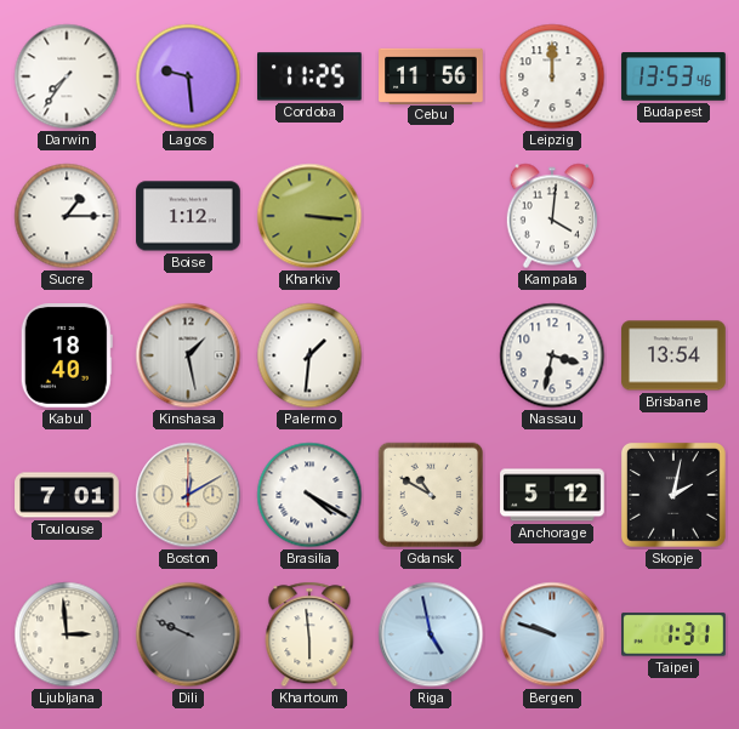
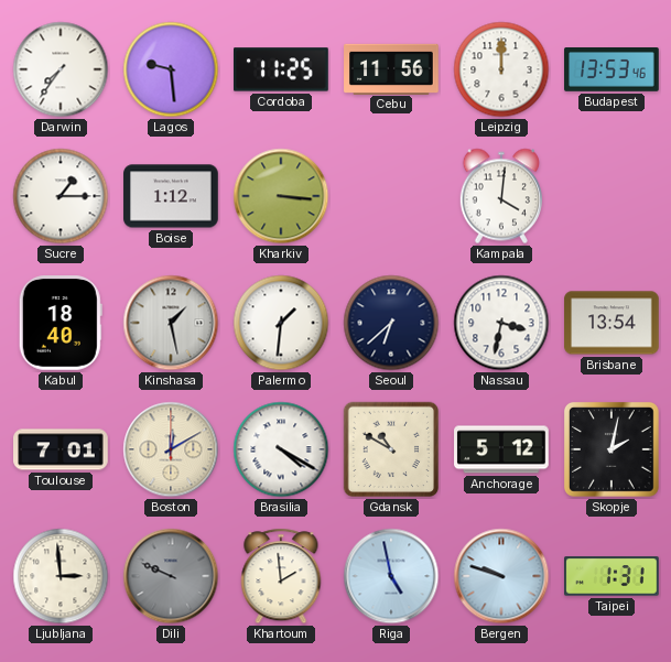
Seoul: none -> 6:38 (391, 323)
Khartoum: 5:59 -> 1:59 (281, 576)
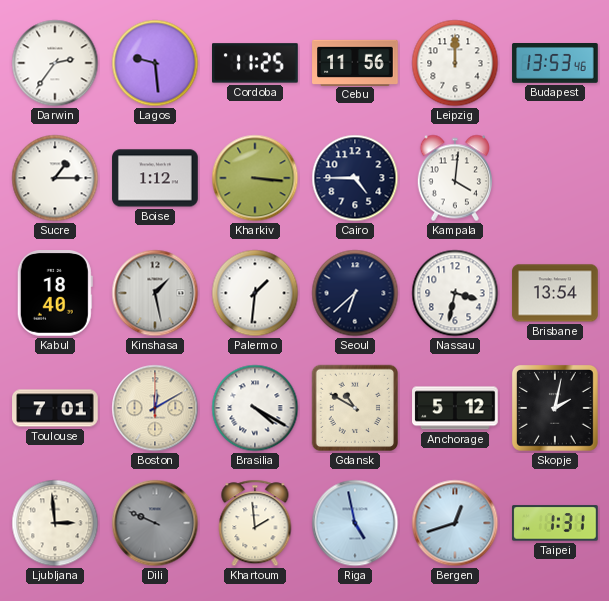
Darwin: 7:36 -> 2:36 (55, 63)
Cairo: none -> 4:45 (355, 178)
Bergen: 9:48 -> 12:42 (455, 523)
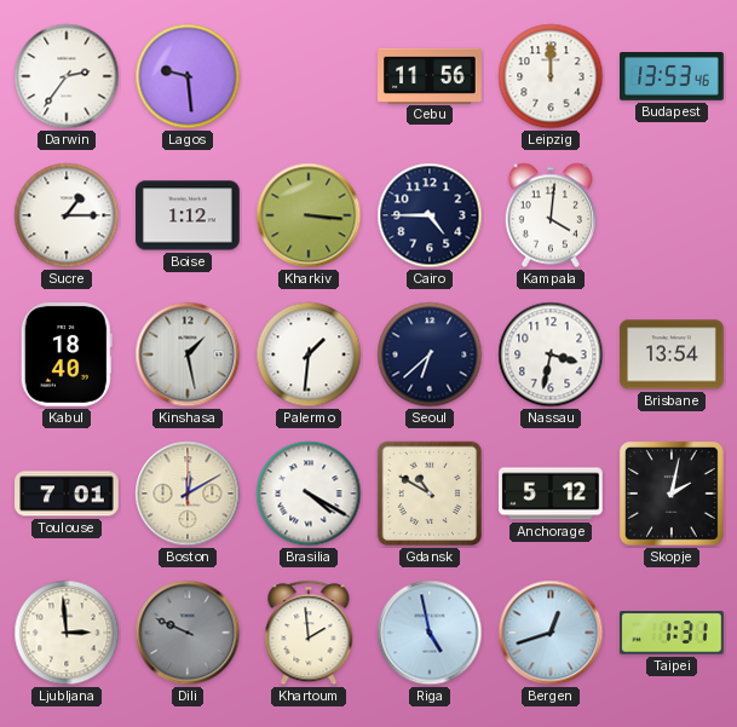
Cordoba: 11:25 -> none (255, 63)
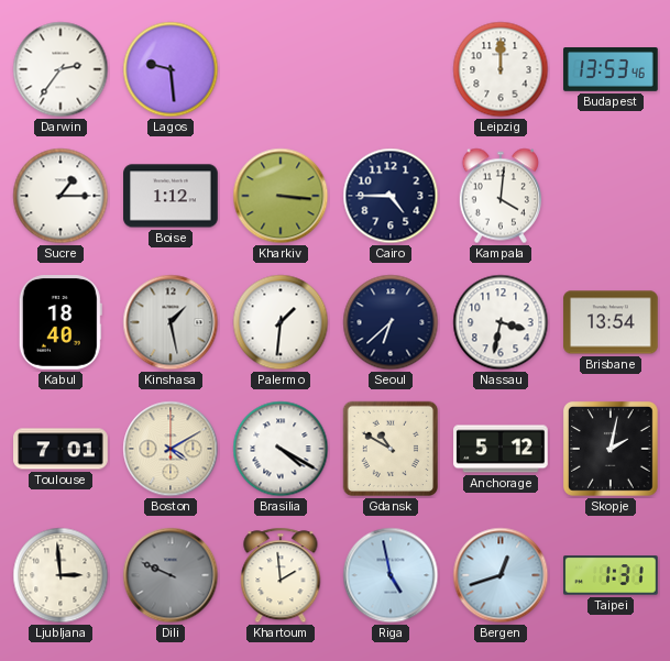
Cebu: 11:56 -> none (430, 75)
Boston: 12:10 -> 4:10 (171, 449)
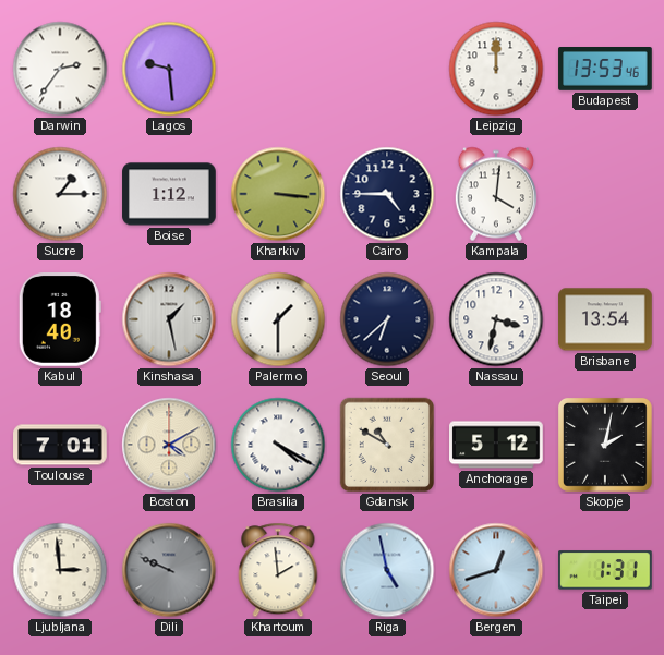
Palermo: 1:31 -> 1:30 (278, 319)
